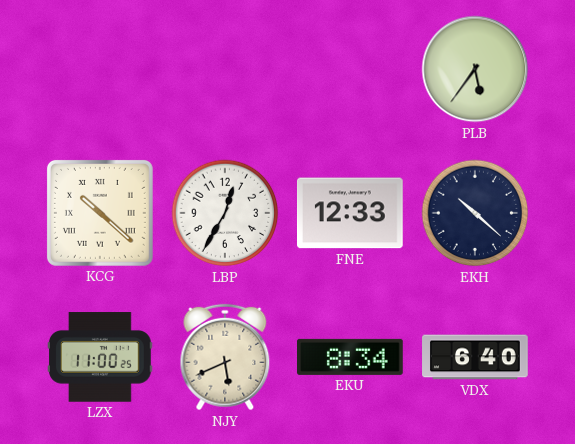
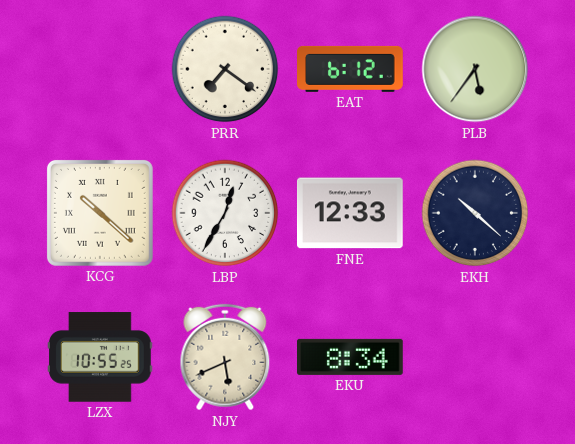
PRR: none -> 7:21 (225, 69)
EAT: none -> 6:12 (351, 69)
LZX: 11:00 -> 10:55 (101, 357)
VDX: 6:40 -> none (475, 357)
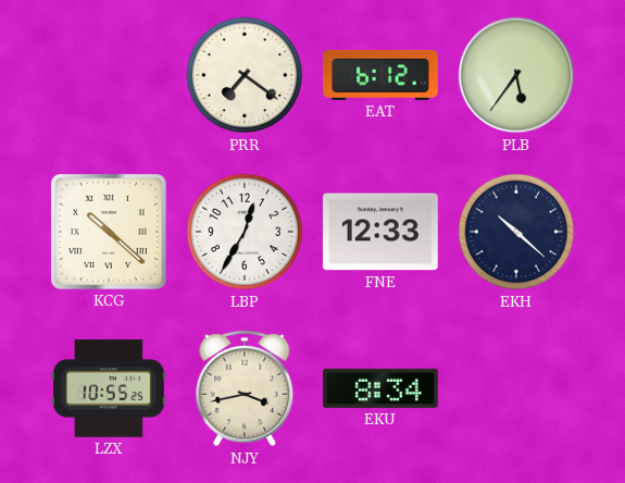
NJY: 5:41 -> 3:43 (245, 388)
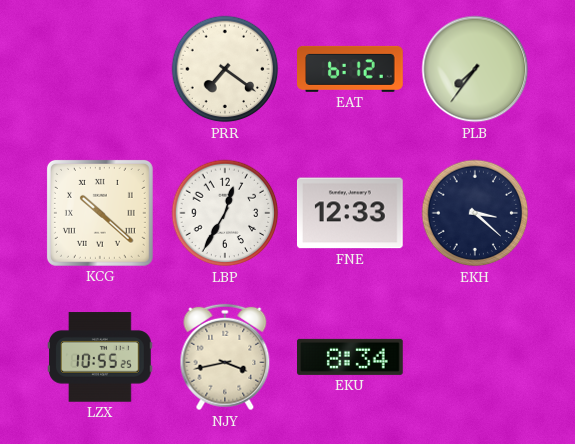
PLB: 5:36 -> 7:36 (475, 69)
EKH: 10:22 -> 3:22 (475, 213)
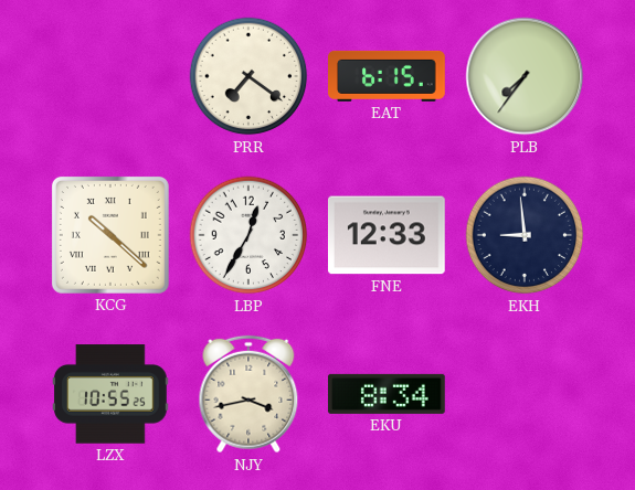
EAT: 6:12 -> 6:15 (388, 76)
EKH: 3:22 -> 8:59 (525, 235)
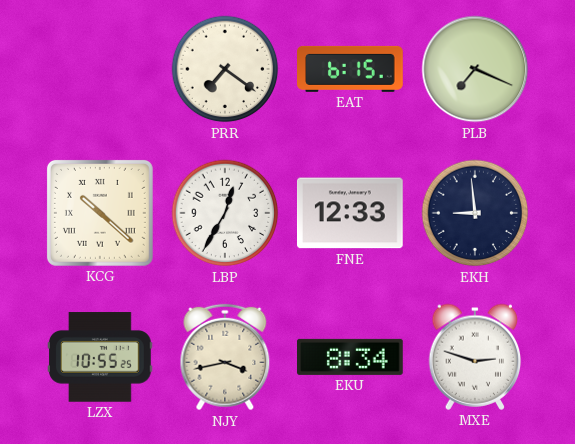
PLB: 7:36 -> 7:19 (475, 69)
MXE: none -> 2:48 (475, 357)
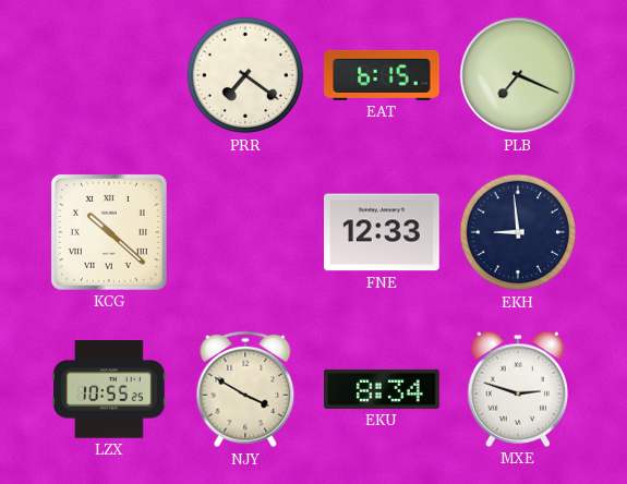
LBP: 12:35 -> none (225, 213)
NJY: 3:43 -> 3:50 (245, 389)
